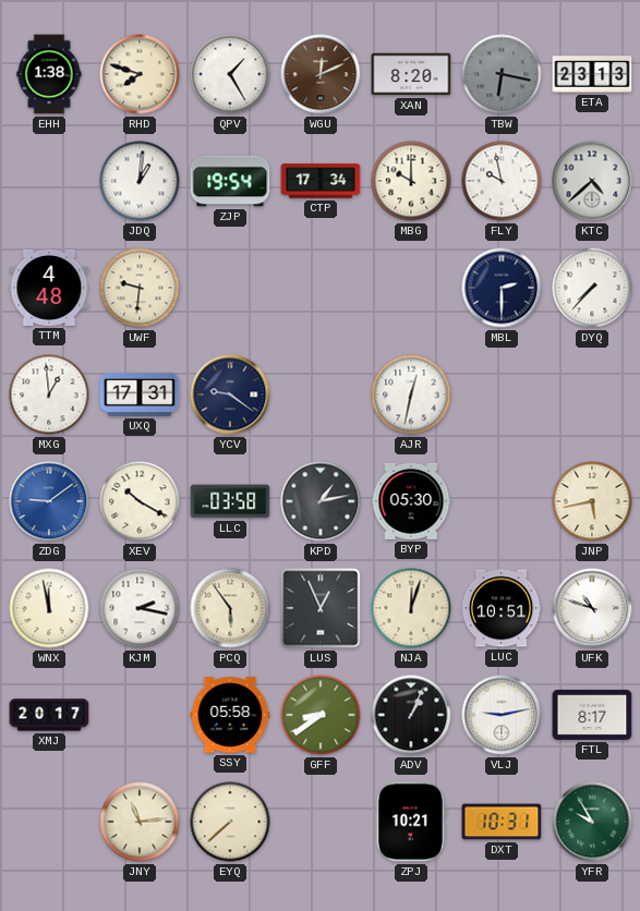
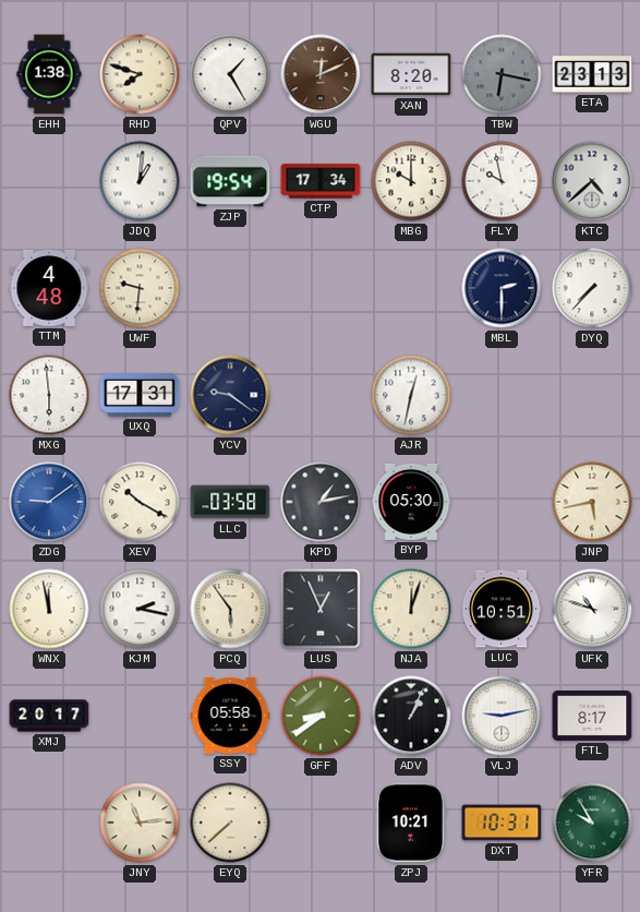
MXG: 12:59 -> 5:59 (49, 395)
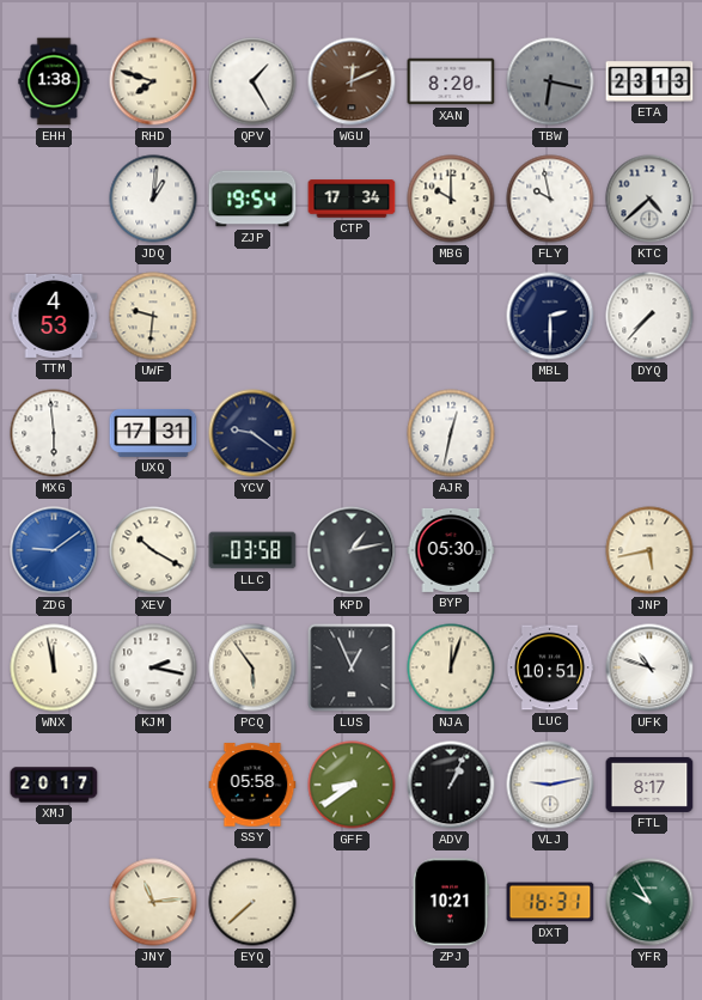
TTM: 4:48 -> 4:53 (54, 316)
DXT: 10:31 -> 16:31 (550, 902)
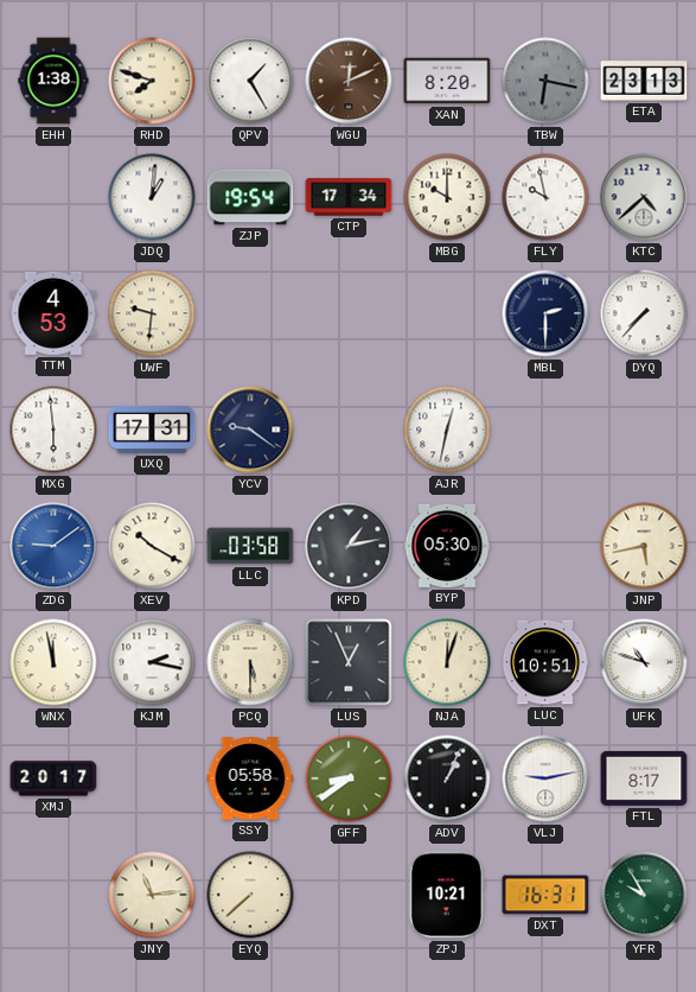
PCQ: 5:54 -> 5:30 (250, 662)
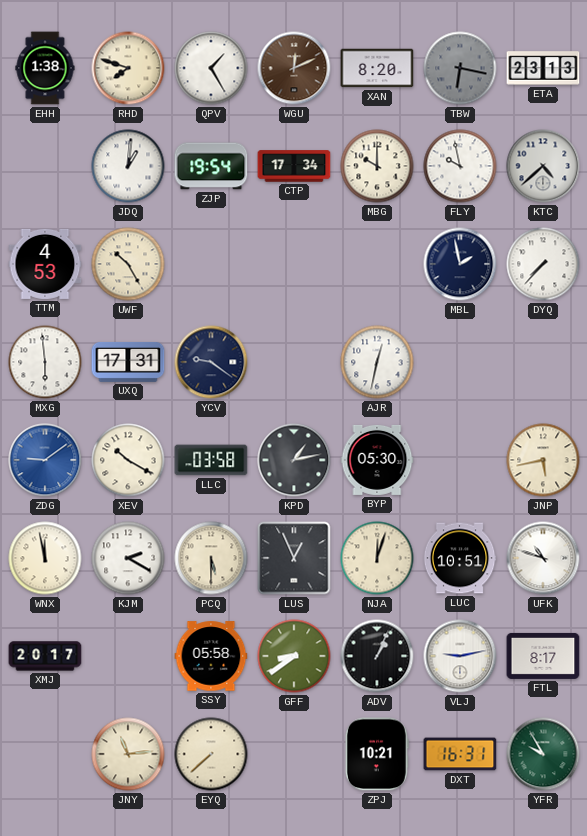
UWF: 9:31 -> 10:25 (128, 264)
MBL: 2:30 -> 1:58 (460, 264)
KJM: 2:17 -> 2:20 (128, 558)
